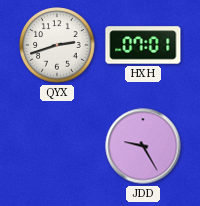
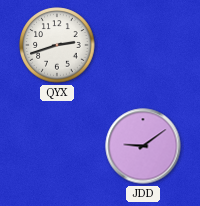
HXH: 07:01 -> none (143, 45)
JDD: 9:25 -> 9:09 (143, 146)
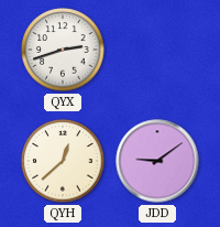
QYH: none -> 12:38 (63, 161)
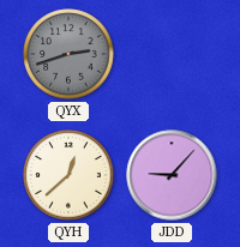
QYX dial: white -> grey (68, 54)
JDD: 9:09 -> 9:07 (172, 175)
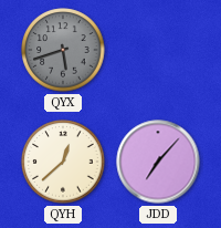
QYX: 2:42 -> 5:42 (63, 50)
JDD: 9:07 -> 7:07 (158, 162)
